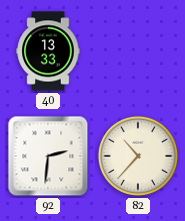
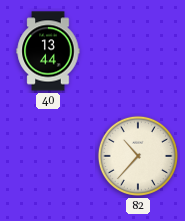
40: 13:33 -> 13:44 (48, 51)
92: 2:31 -> none (48, 156)
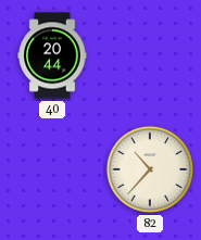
40: 13:44 -> 20:44 (52, 55)
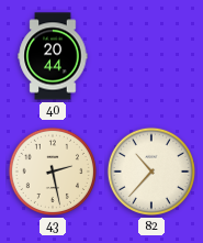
43: none -> 2:28 (53, 172)
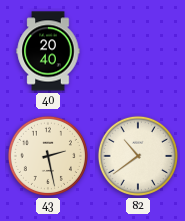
40: 20:44 -> 20:40 (48, 51)
82: 10:37 -> 10:39 (138, 156)
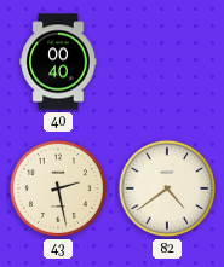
40: 20:40 -> 00:40 (58, 62)
82: 10:39 -> 4:39 (167, 188)
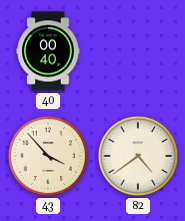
43: 2:28 -> 3:53 (48, 156)
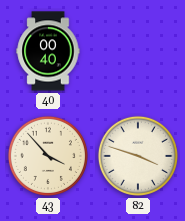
82: 4:39 -> 3:48 (138, 156)
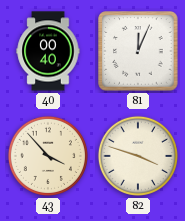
81: none -> 12:04 (138, 51)
